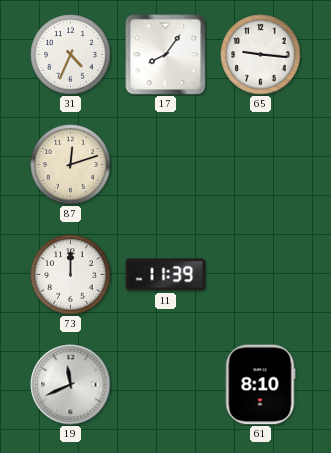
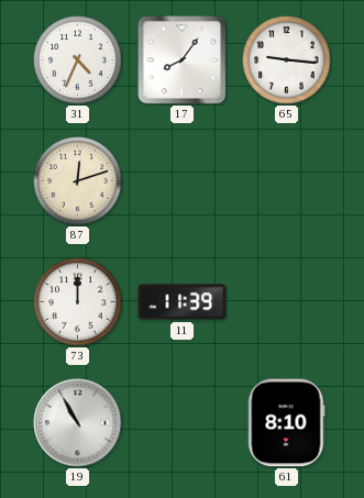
19: 11:41 -> 10:55 (78, 423)
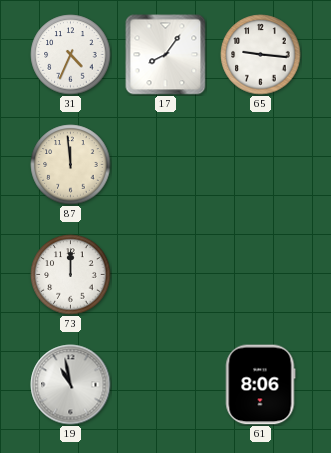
87: 12:12 -> 11:59 (71, 165)
11: 11:39 -> none (183, 302)
19: 10:55 -> 10:58 (71, 385)
61: 8:10 -> 8:06 (260, 385)
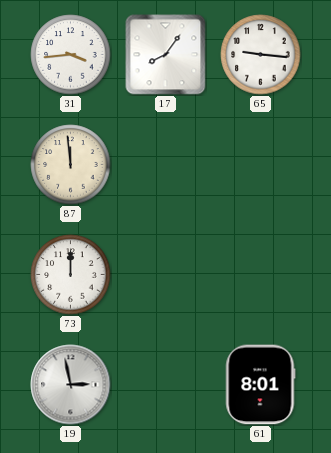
31: 4:34 -> 3:44 (71, 55)
19: 10:58 -> 2:58 (71, 385)
61: 8:06 -> 8:01 (260, 385)
